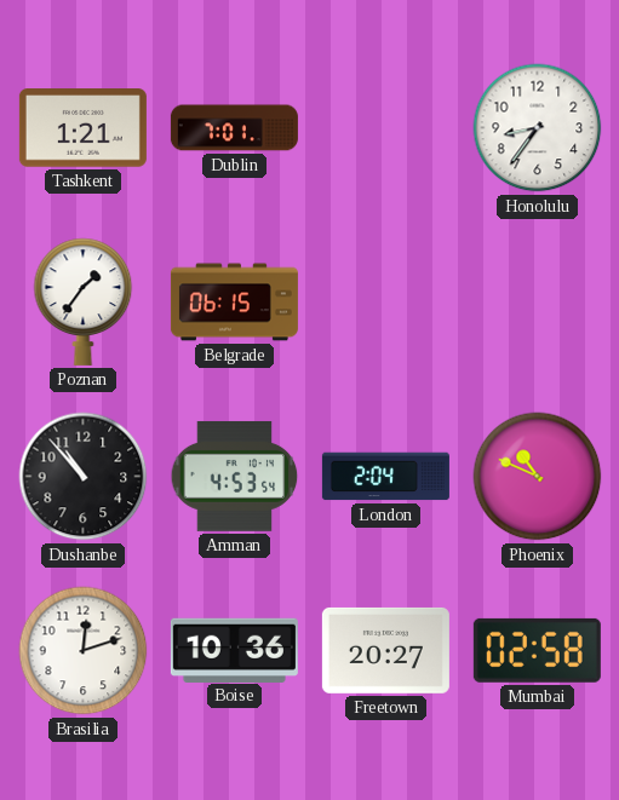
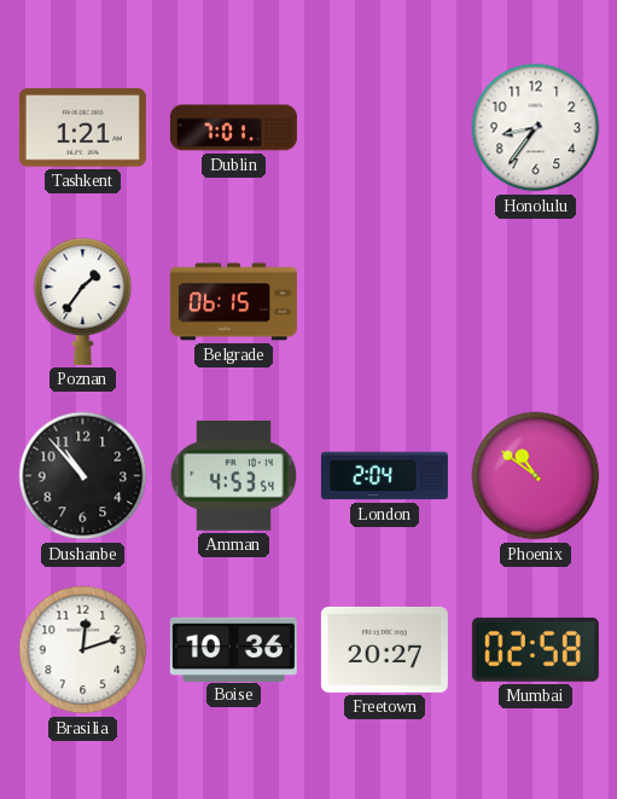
Phoenix: 10:49 -> 10:51 (536, 476)
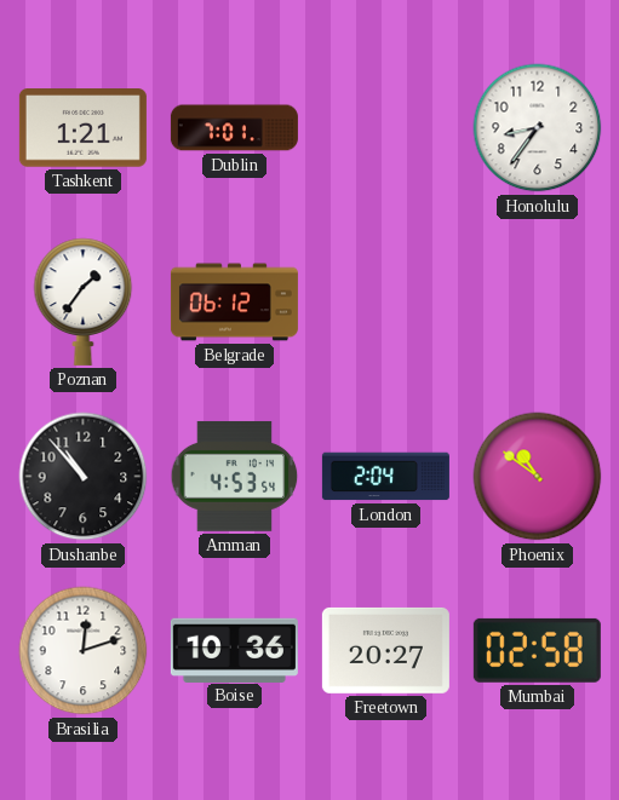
Belgrade: 06:15 -> 06:12 (234, 303)
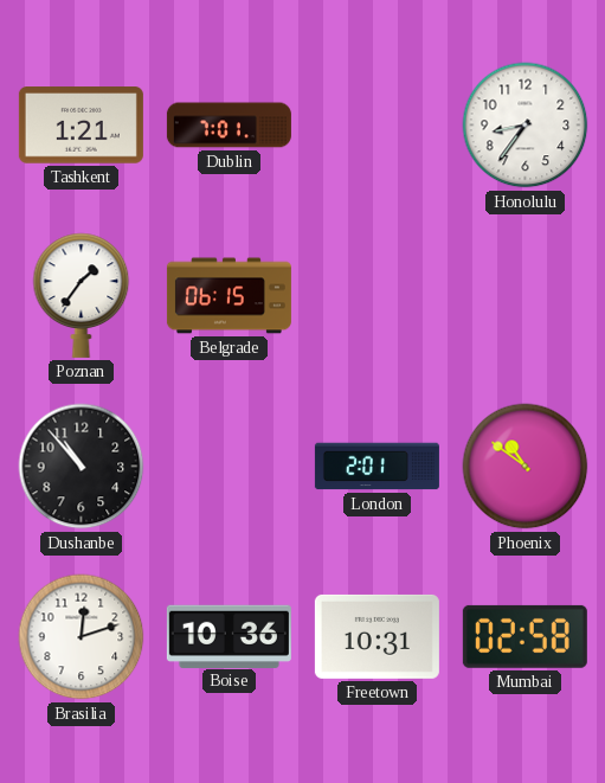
Belgrade: 06:12 -> 06:15 (229, 296)
Amman: 4:53 -> none (235, 476)
London: 2:04 -> 2:01 (376, 467)
Freetown: 20:27 -> 10:31 (376, 636)
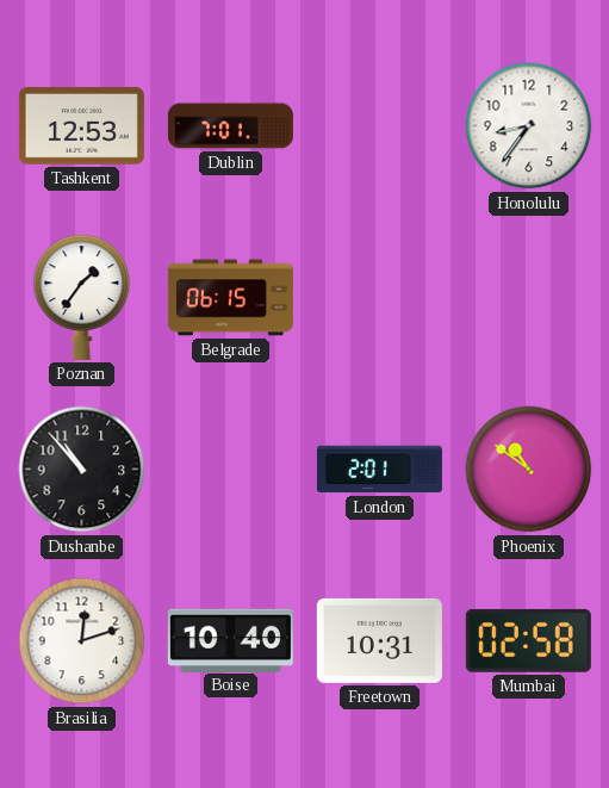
Tashkent: 1:21 -> 12:53 (81, 126)
Boise: 10:36 -> 10:40 (230, 640)
